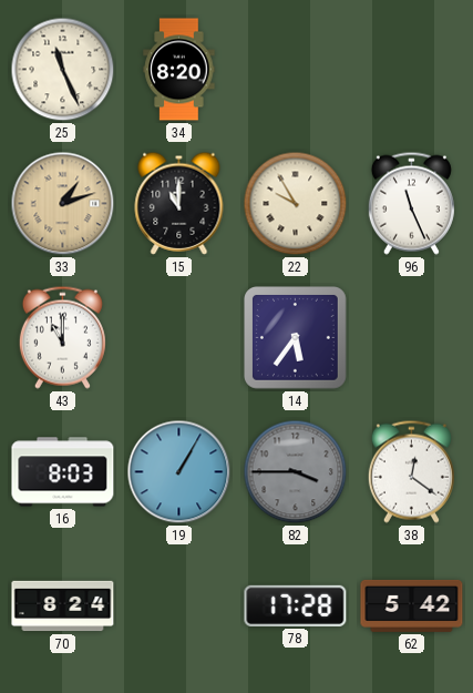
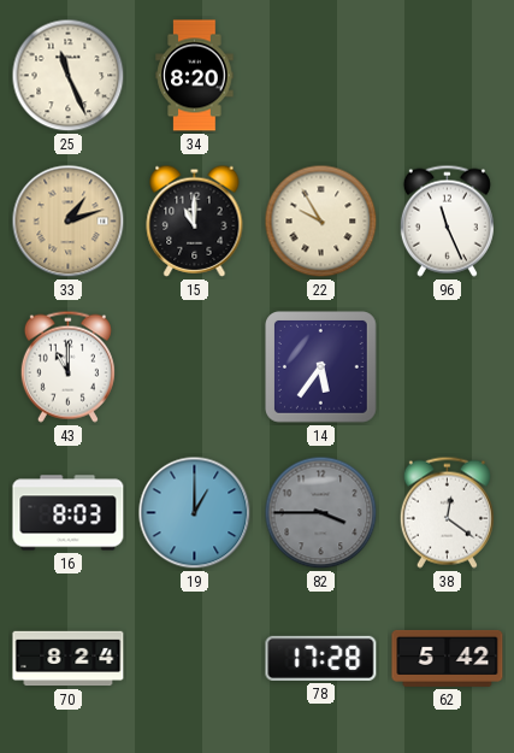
19: 1:05 -> 1:00 (195, 513)
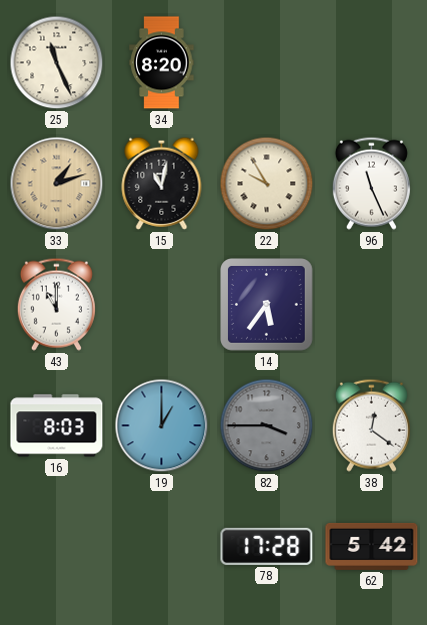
15: 11:00 -> 11:02 (162, 183)
70: 8:24 -> none (69, 659)
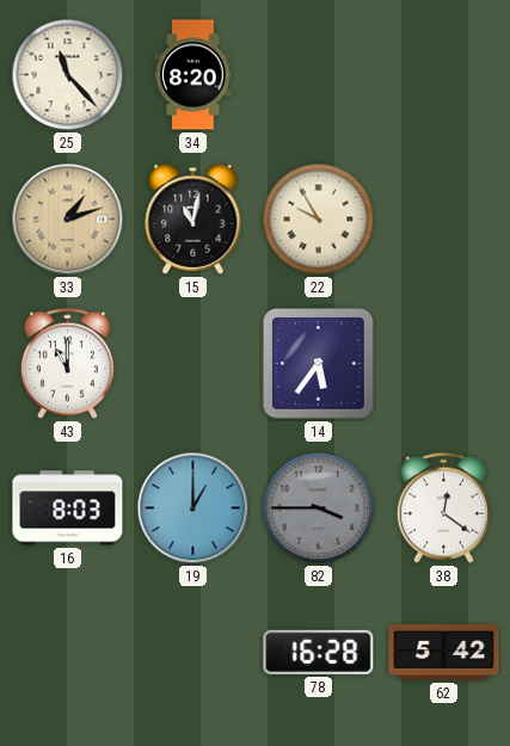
25: 11:26 -> 11:23 (68, 75)
96: 11:26 -> none (371, 183)
78: 17:28 -> 16:28 (319, 652)
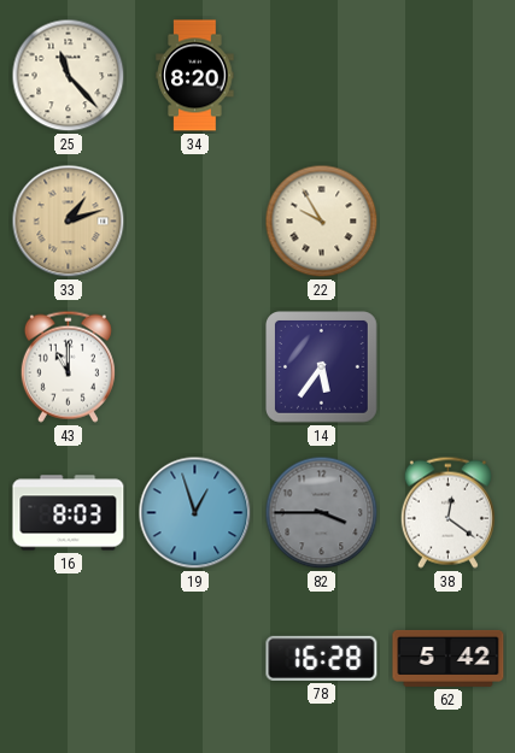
15: 11:02 -> none (193, 218)
19: 1:00 -> 12:57 (195, 513)
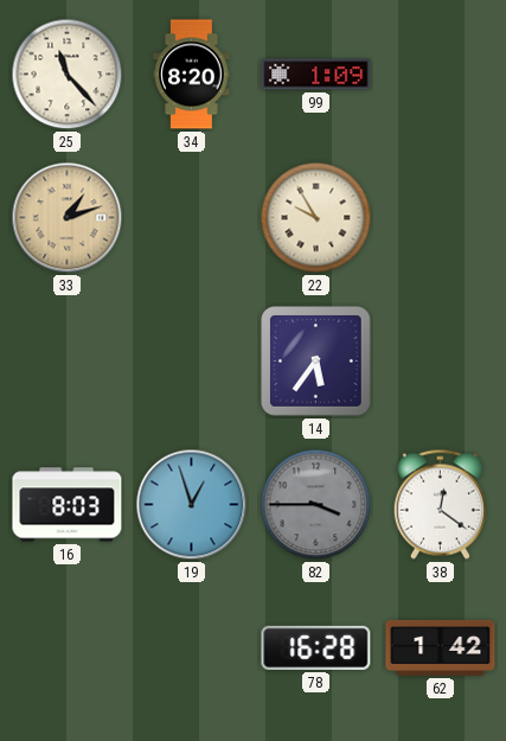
99: none -> 1:09 (316, 75)
43: 11:00 -> none (68, 366)
62: 5:42 -> 1:42 (441, 647)
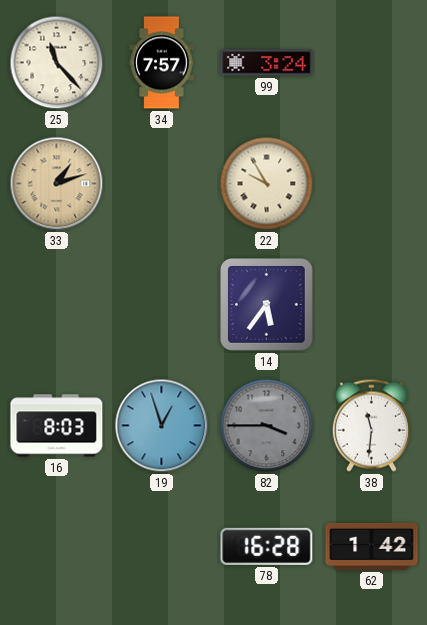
34: 8:20 -> 7:57 (162, 63)
99: 1:09 -> 3:24 (267, 63)
38: 12:21 -> 11:31 (371, 425)
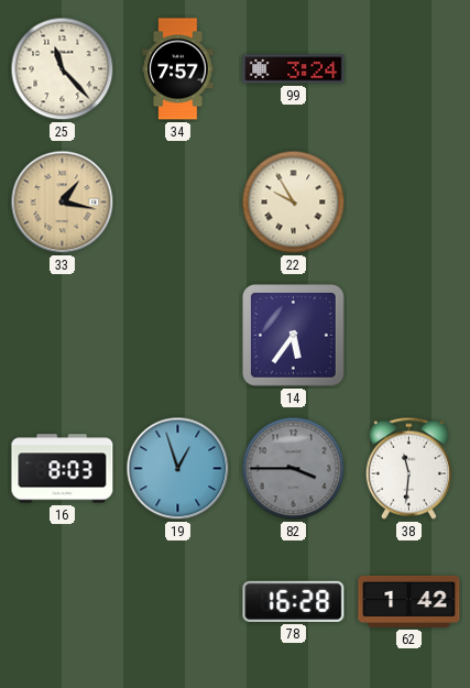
33: 1:12 -> 1:17 (63, 203)
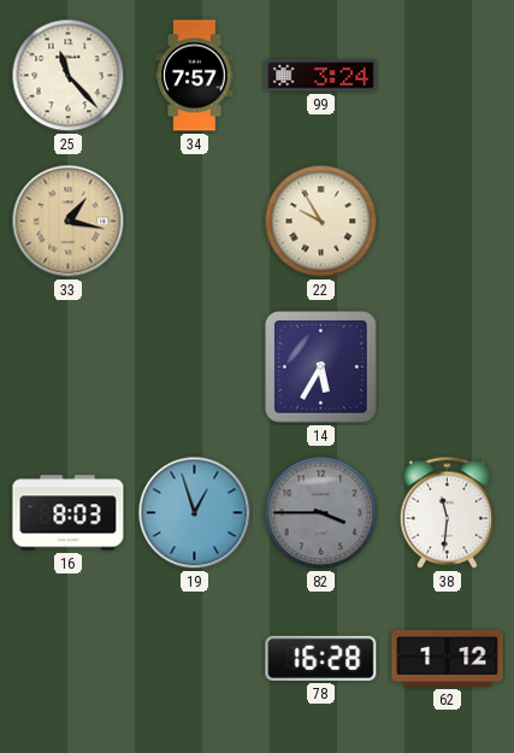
14: 5:36 -> 5:35 (321, 367)
62: 1:42 -> 1:12 (448, 658)
